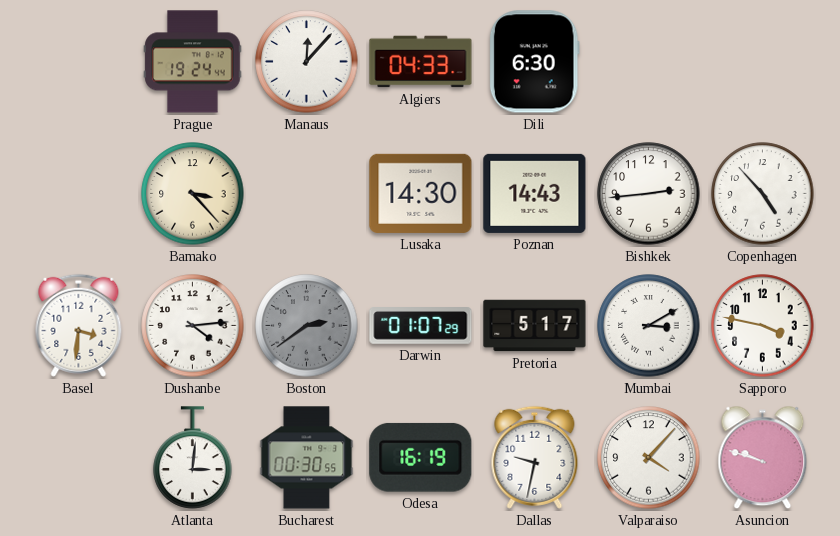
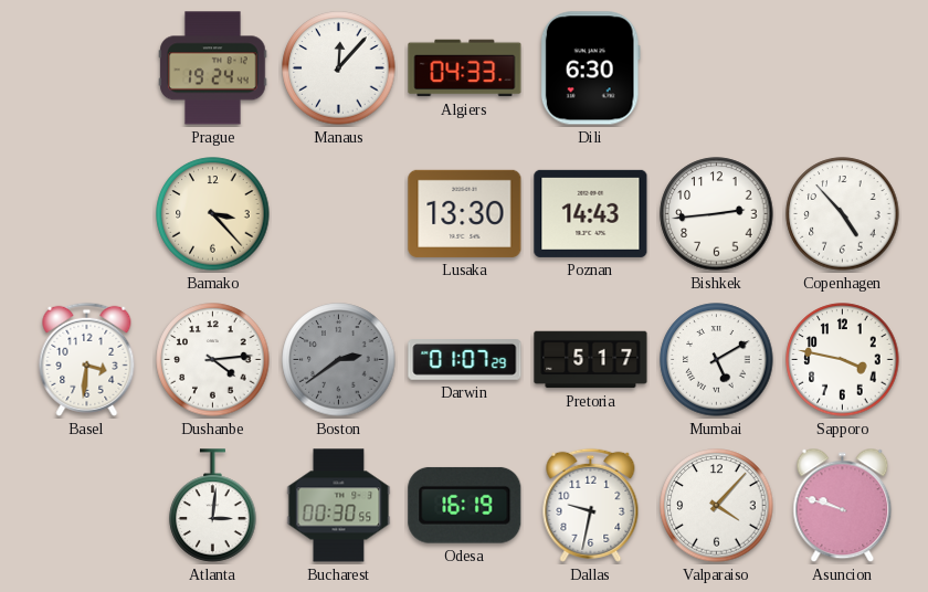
Lusaka: 14:30 -> 13:30 (465, 213)
Mumbai: 3:10 -> 5:10 (717, 360)
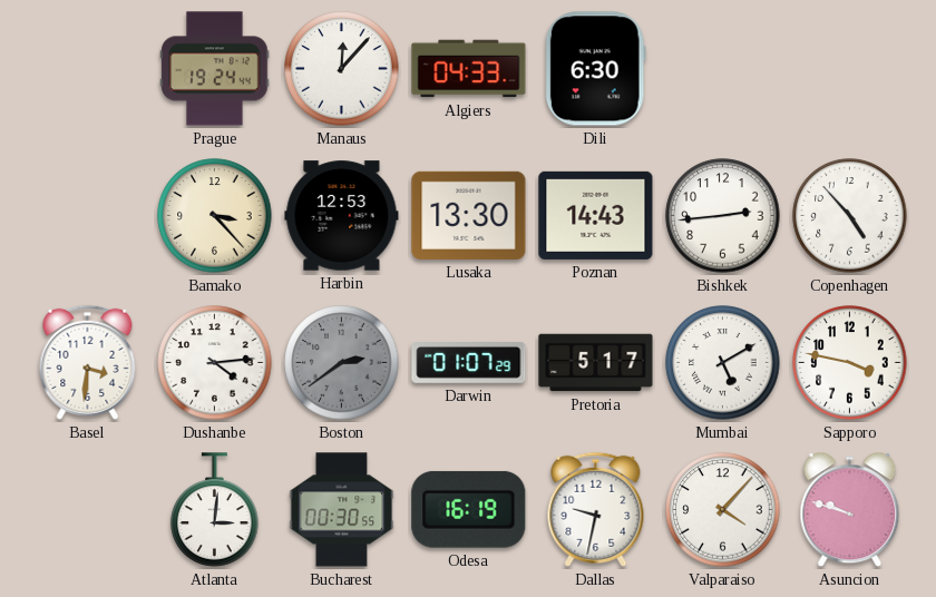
Harbin: none -> 12:53 (342, 216)
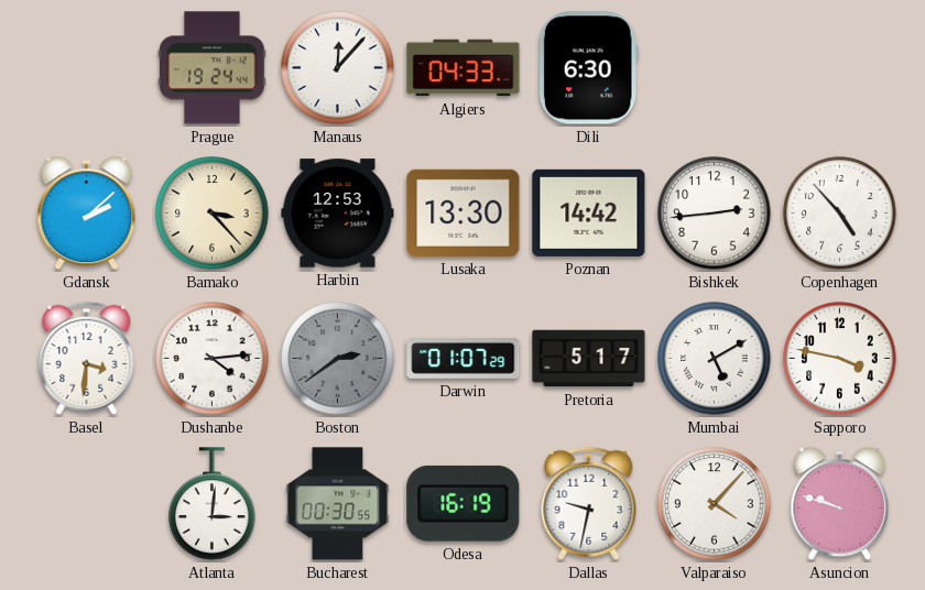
Gdansk: none -> 2:08 (87, 214)
Poznan: 14:43 -> 14:42 (589, 212)
